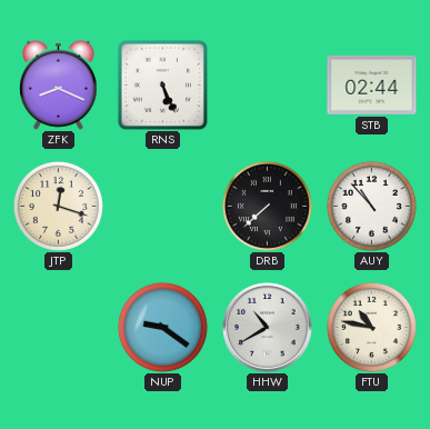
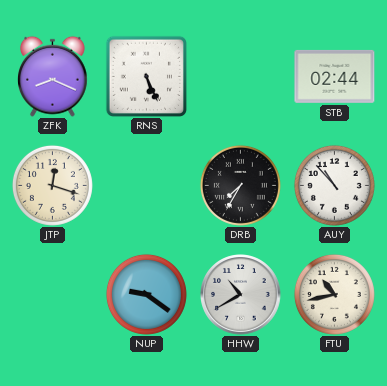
DRB: 7:38 -> 7:35 (240, 185)
FTU: 10:47 -> 10:43 (334, 294)
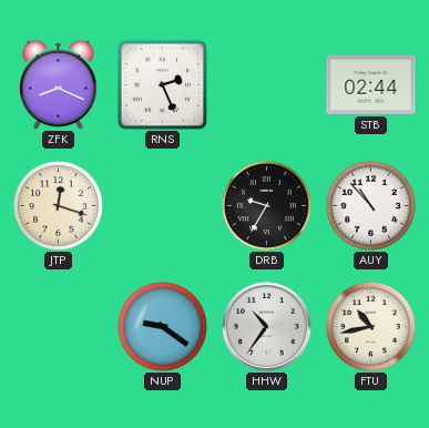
RNS: 5:26 -> 2:26 (162, 84)
DRB: 7:35 -> 9:35 (266, 205)
HHW: 10:40 -> 10:36 (267, 327)
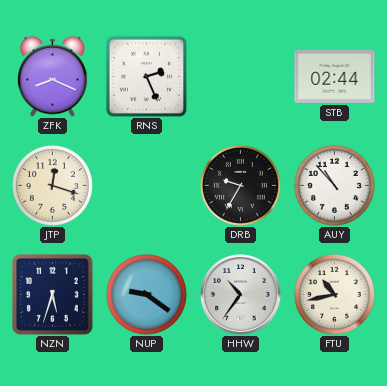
NZN: none -> 5:33 (53, 295)
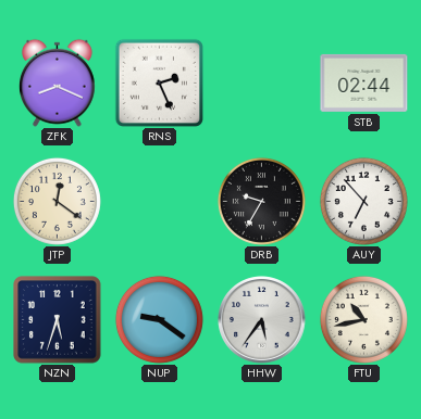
JTP: 12:18 -> 12:21 (57, 201)
AUY: 10:53 -> 6:53 (363, 201)
HHW: 10:36 -> 5:36 (262, 320)
